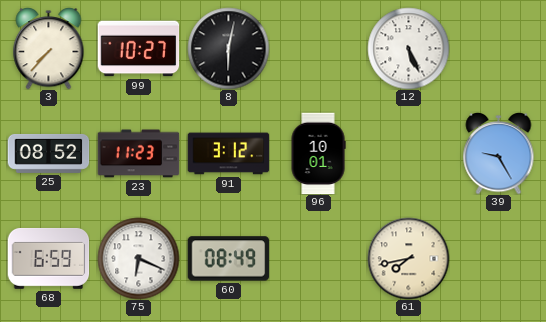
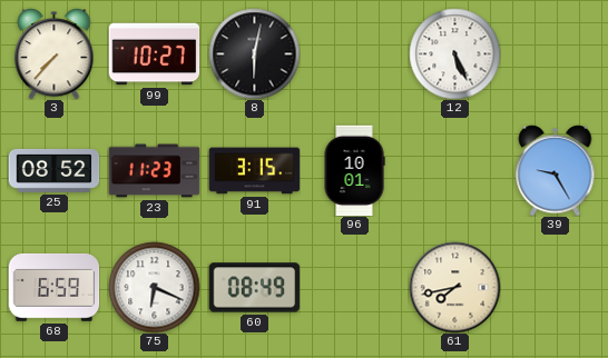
91: 3:12 -> 3:15 (254, 171)
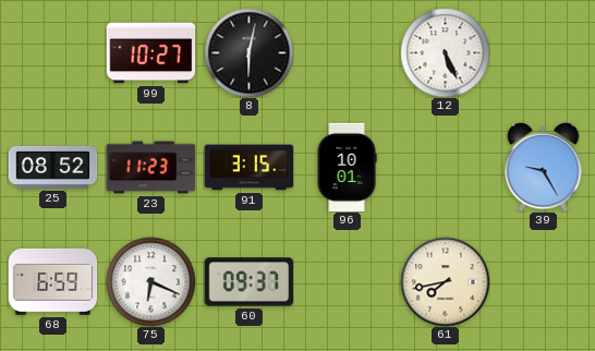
3: 7:37 -> none (55, 54)
60: 08:49 -> 09:37 (248, 282)
